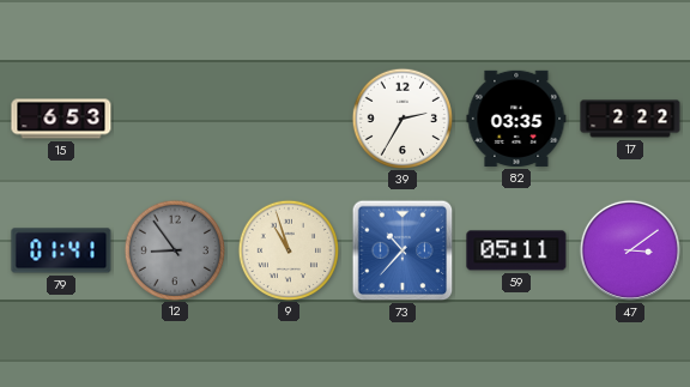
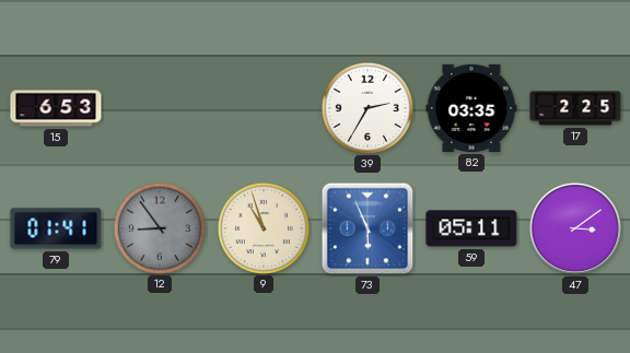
17: 2:22 -> 2:25 (575, 108)
73: 10:37 -> 5:56 (367, 228)
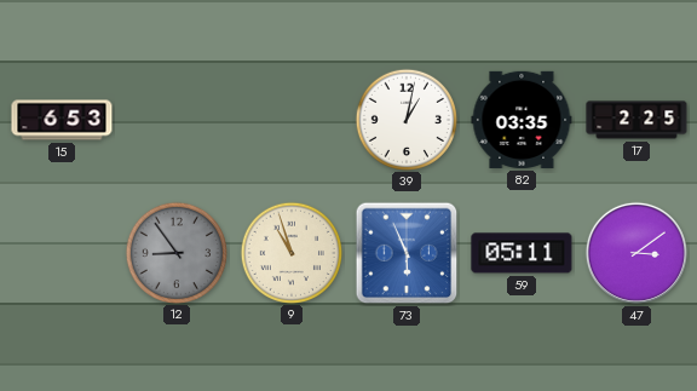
39: 2:35 -> 1:02 (405, 119)
79: 01:41 -> none (56, 228)
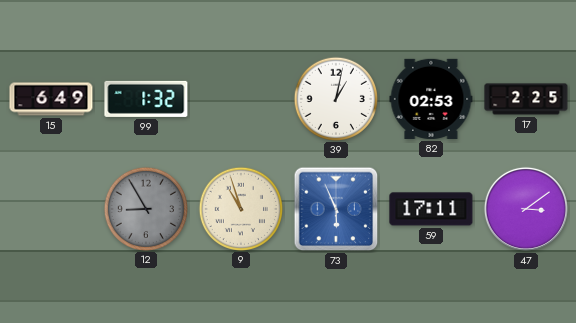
15: 6:53 -> 6:49 (51, 99)
99: none -> 1:32 (146, 99)
82: 03:35 -> 02:53 (431, 99)
12: 8:54 -> 8:55 (145, 208)
59: 05:11 -> 17:11 (431, 209)
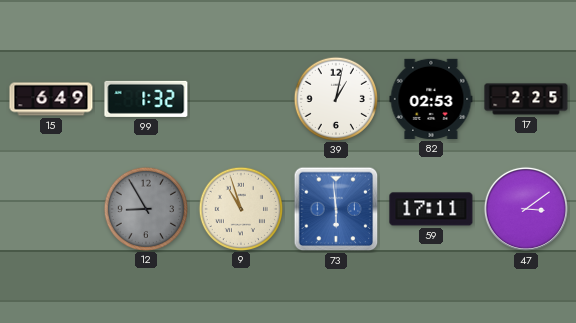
73: 5:56 -> 5:59 (336, 209)
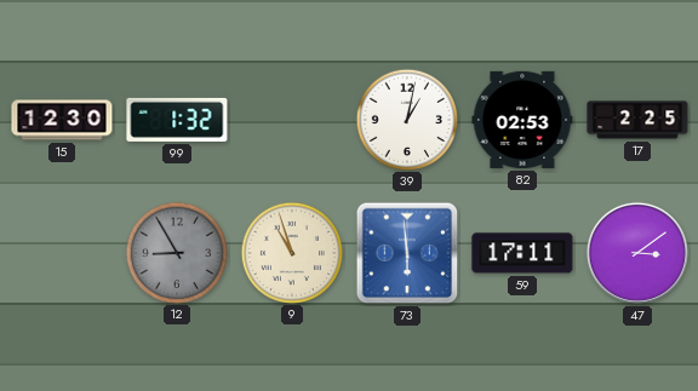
15: 6:49 -> 12:30 (62, 120)
